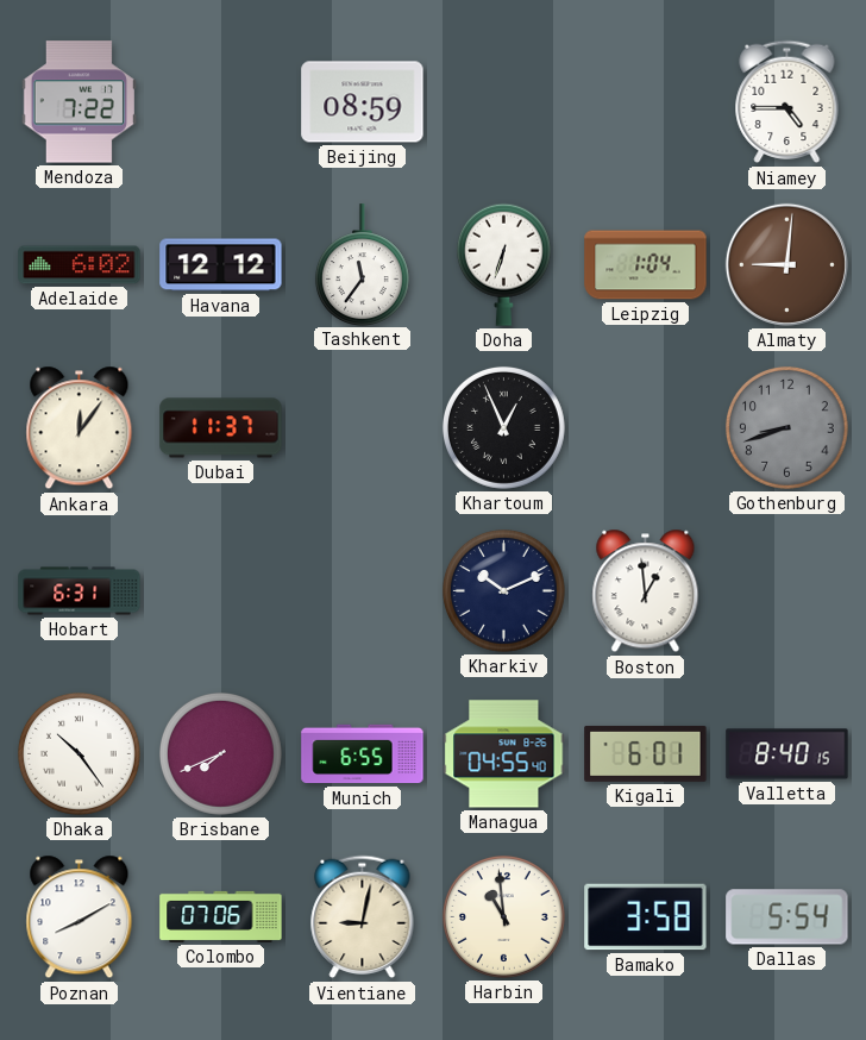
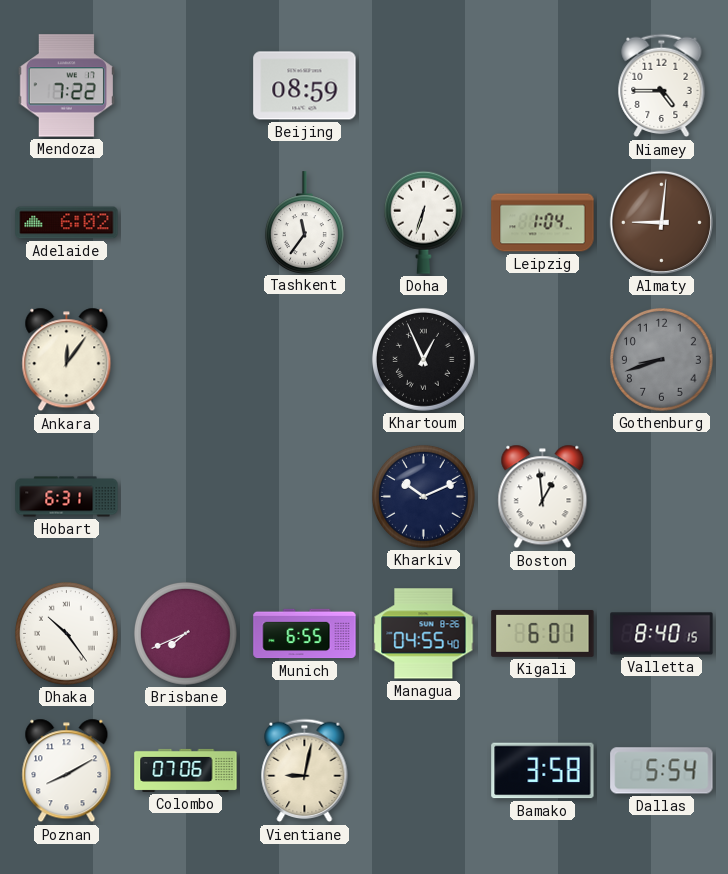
Havana: 12:12 -> none (221, 265)
Dubai: 11:37 -> none (221, 428)
Harbin: 10:59 -> none (503, 916)
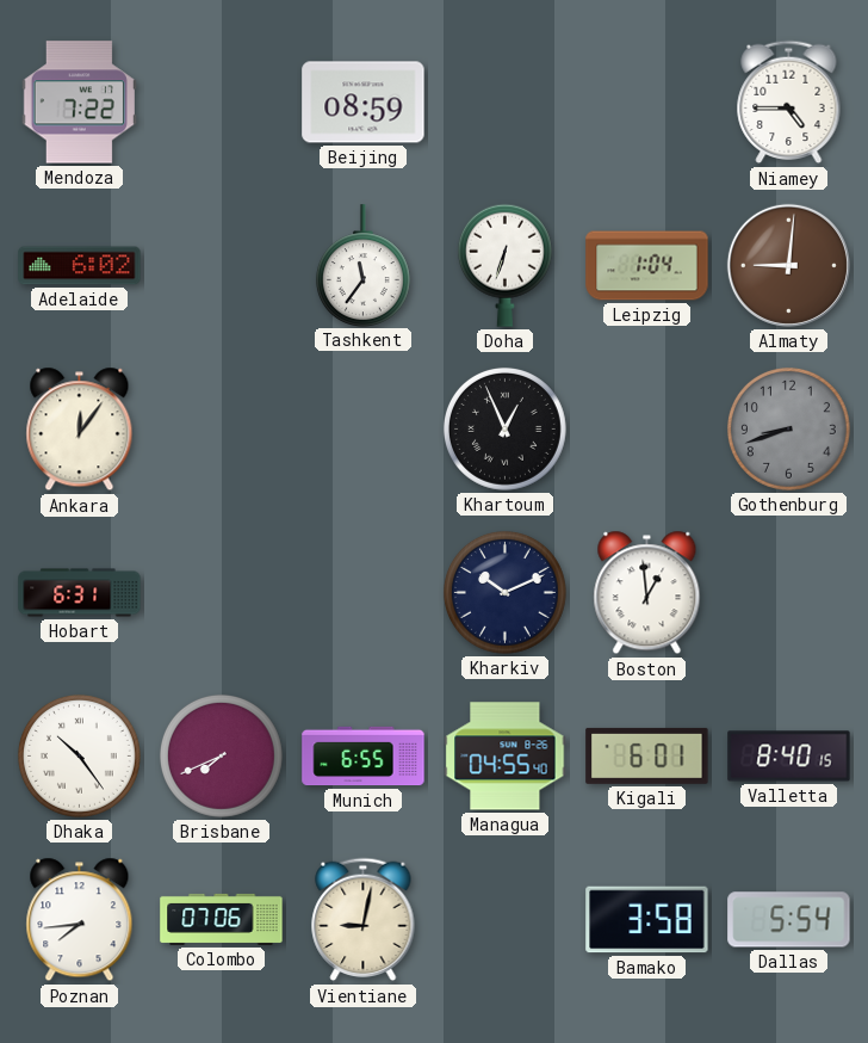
Poznan: 8:10 -> 7:44 (80, 920)
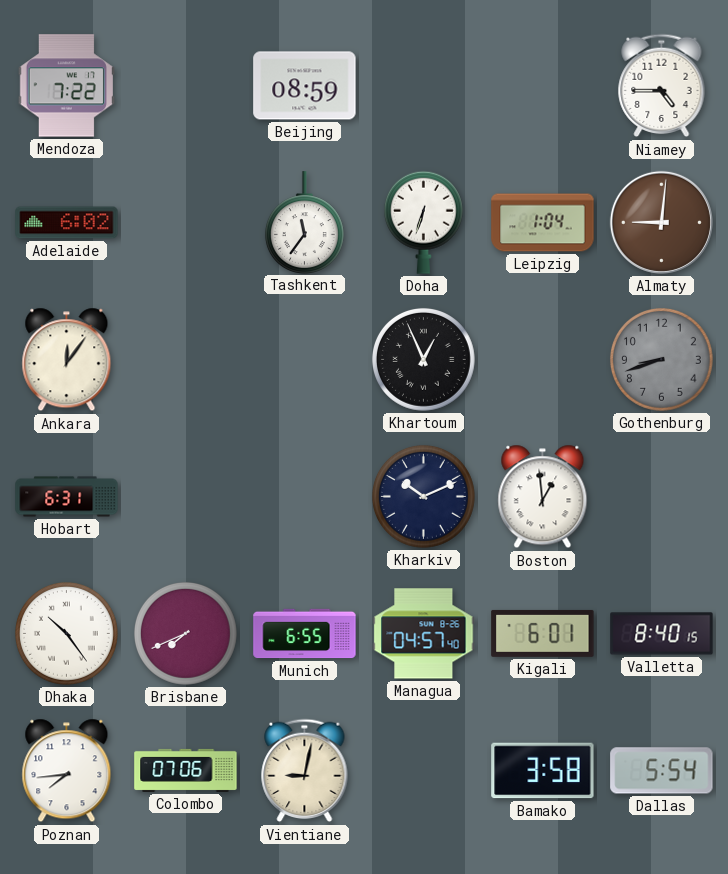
Managua: 04:55 -> 04:57 (424, 634)
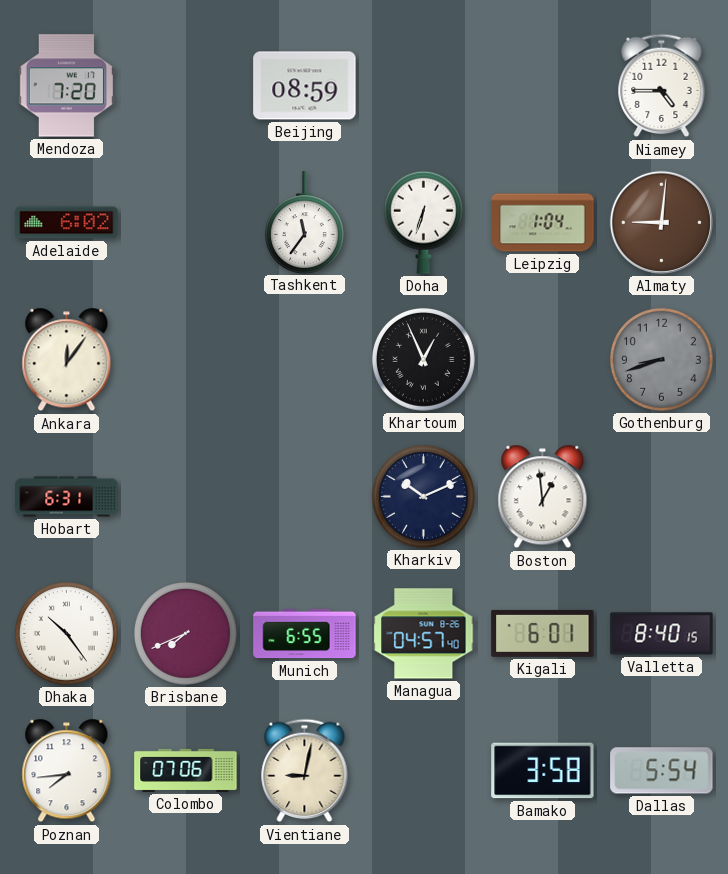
Mendoza: 7:22 -> 7:20 (66, 86)
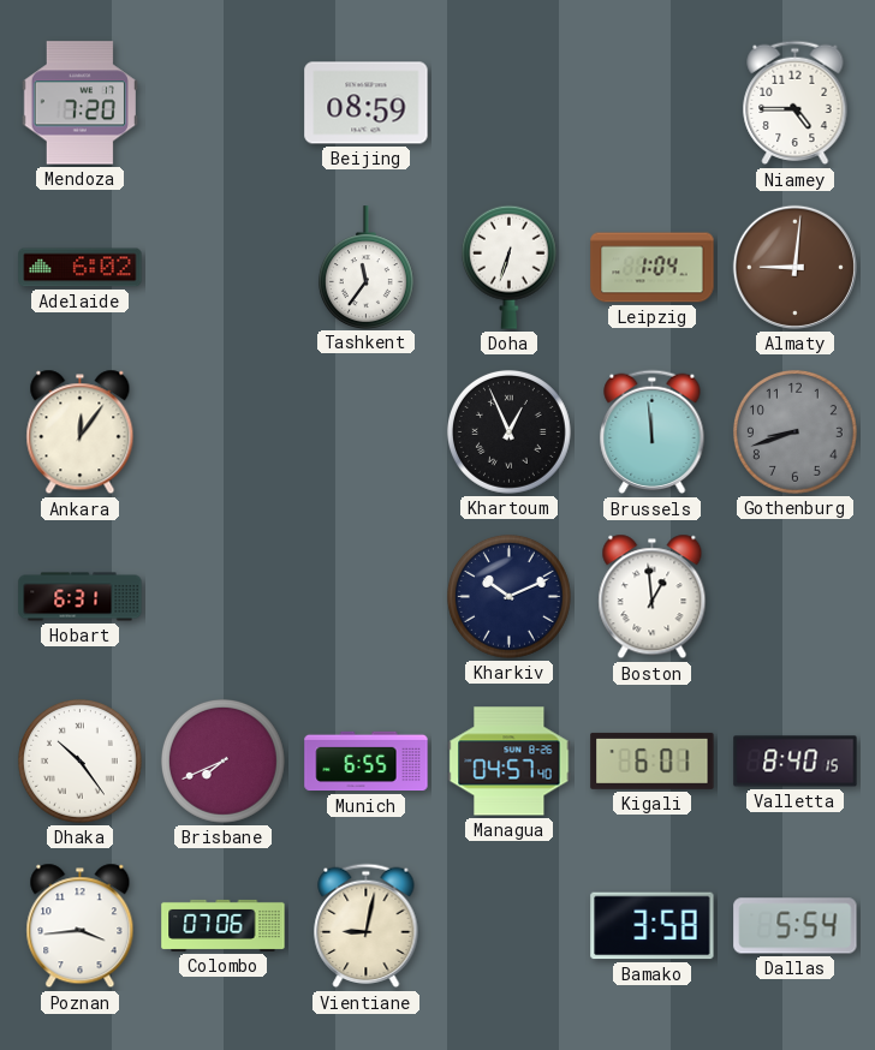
Brussels: none -> 11:59 (653, 432)
Poznan: 7:44 -> 3:44 (81, 926)
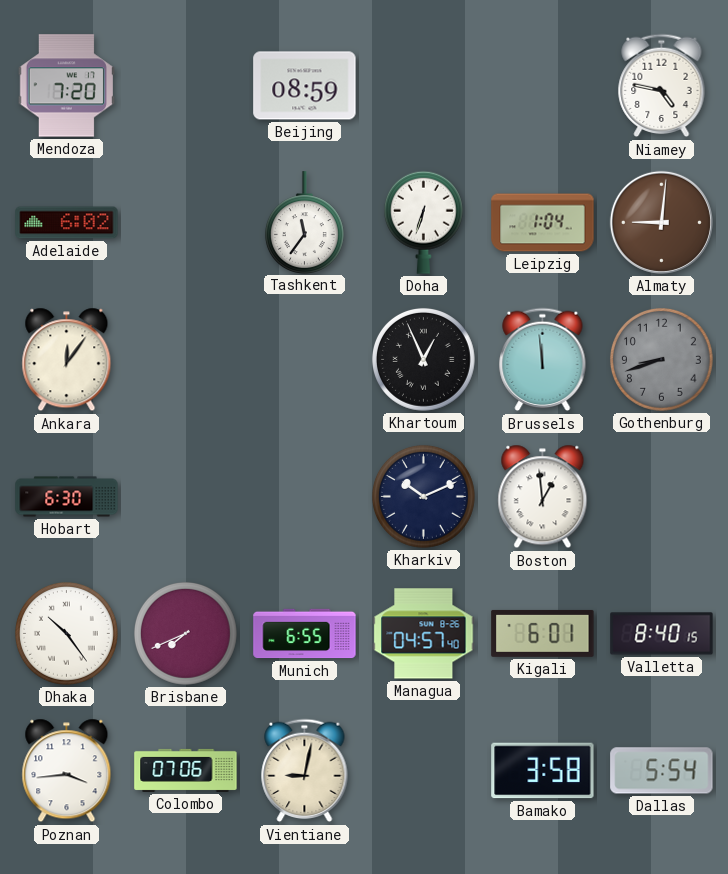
Niamey: 4:45 -> 4:47 (662, 86)
Hobart: 6:31 -> 6:30 (67, 497)
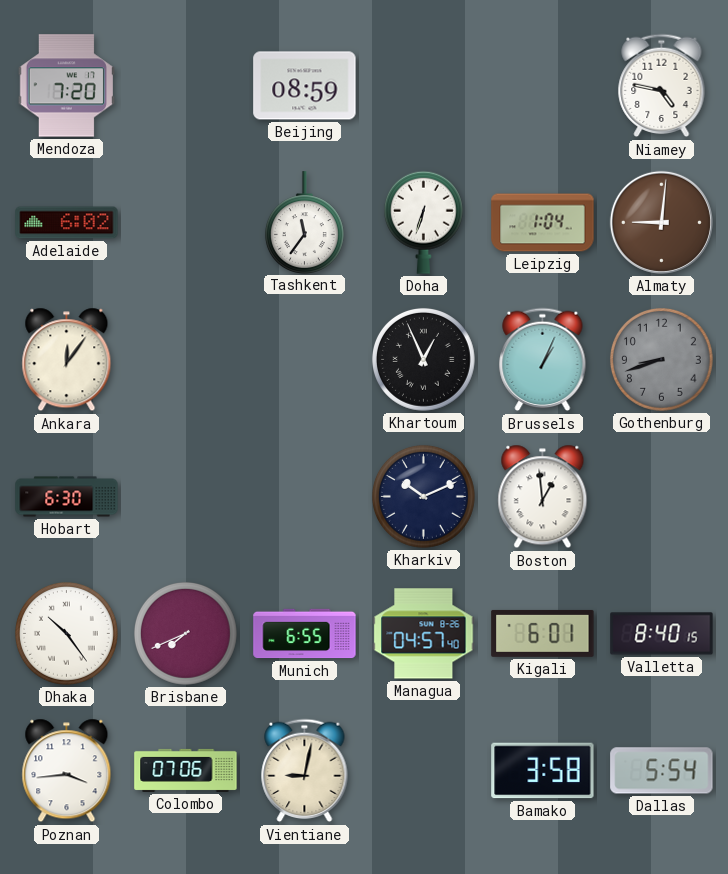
Brussels: 11:59 -> 1:04 (543, 360)
